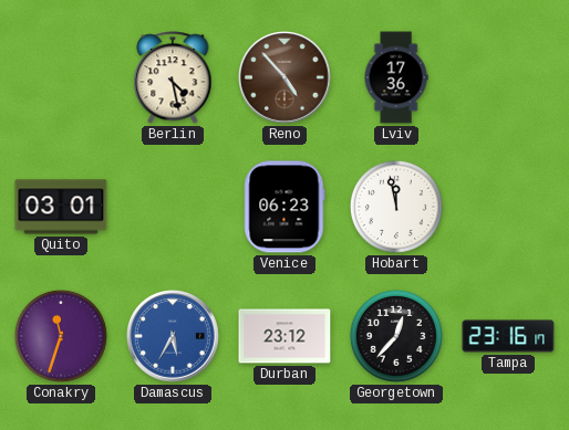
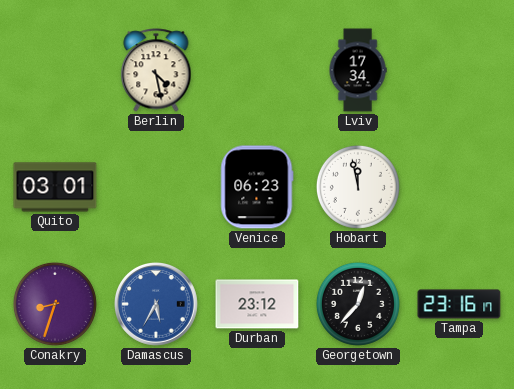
Reno: 4:53 -> none (286, 78)
Lviv: 17:36 -> 17:34 (358, 70)
Conakry: 11:33 -> 8:33 (55, 304)
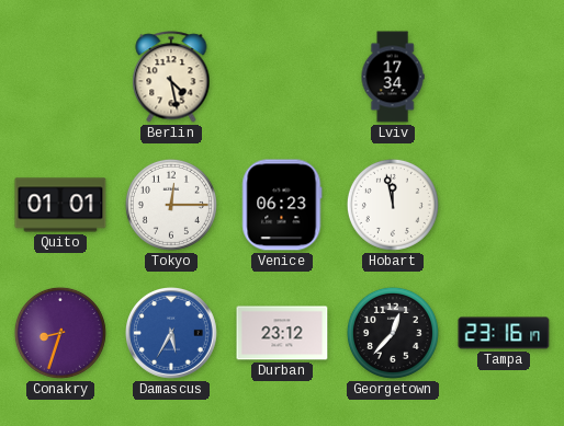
Quito: 03:01 -> 01:01 (60, 205)
Tokyo: none -> 12:15 (171, 205)
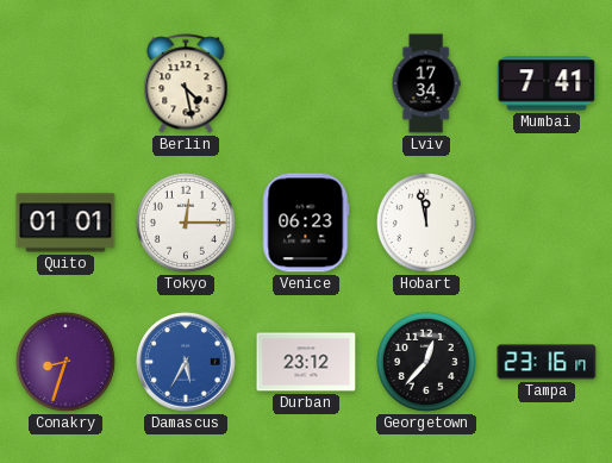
Mumbai: none -> 7:41 (547, 83)
